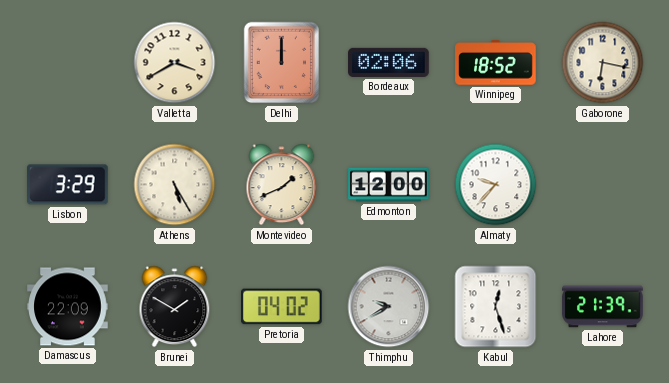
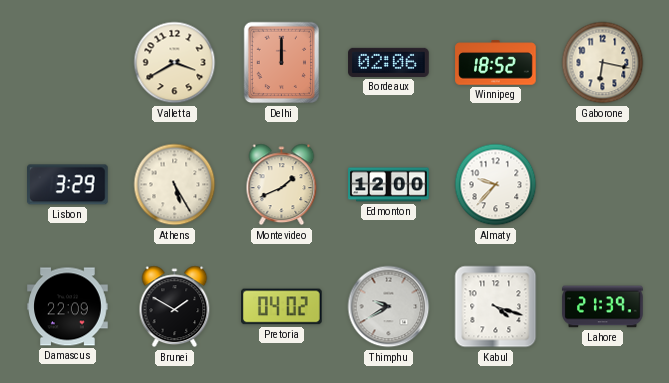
Kabul: 12:27 -> 4:18 (496, 307)
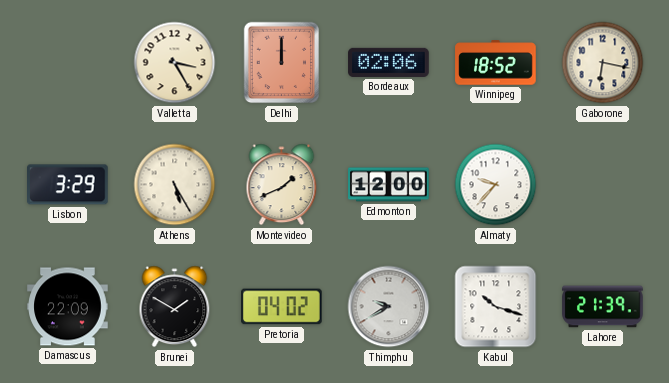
Valletta: 3:40 -> 3:25 (175, 63)
Kabul: 4:18 -> 10:18 (496, 307)
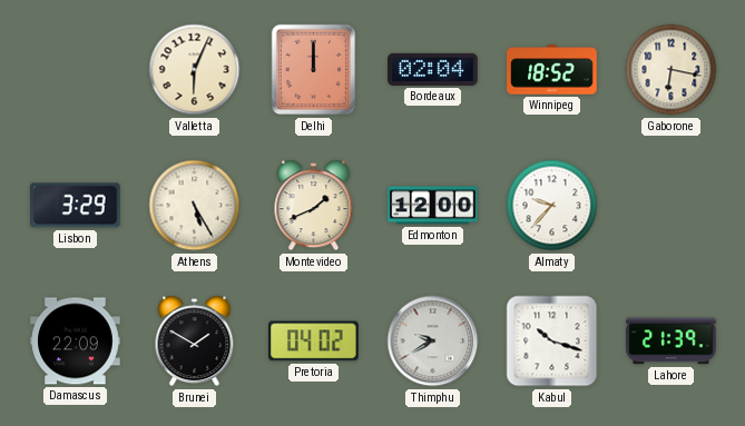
Valletta: 3:25 -> 6:04 (195, 70)
Bordeaux: 02:06 -> 02:04 (433, 69)
